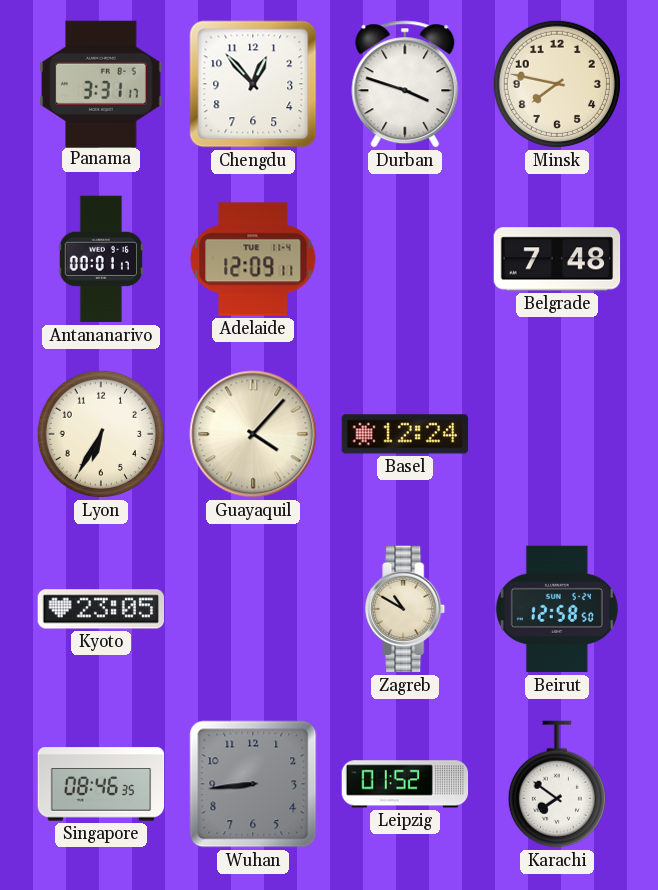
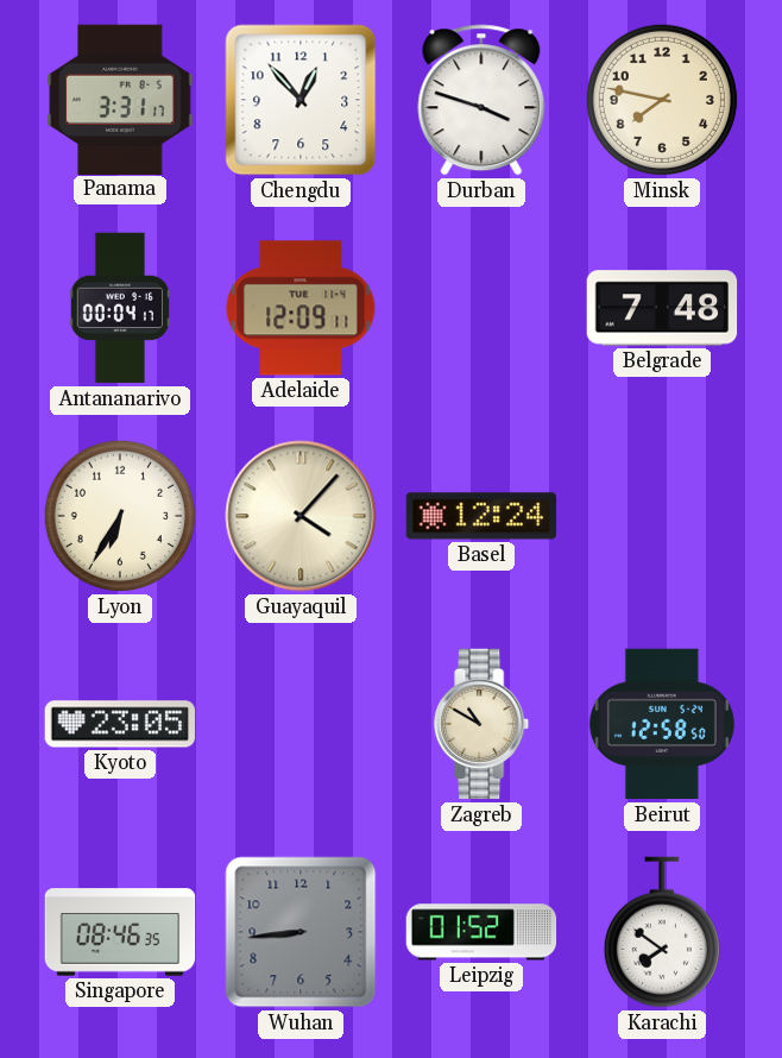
Antananarivo: 00:01 -> 00:04 (120, 308)
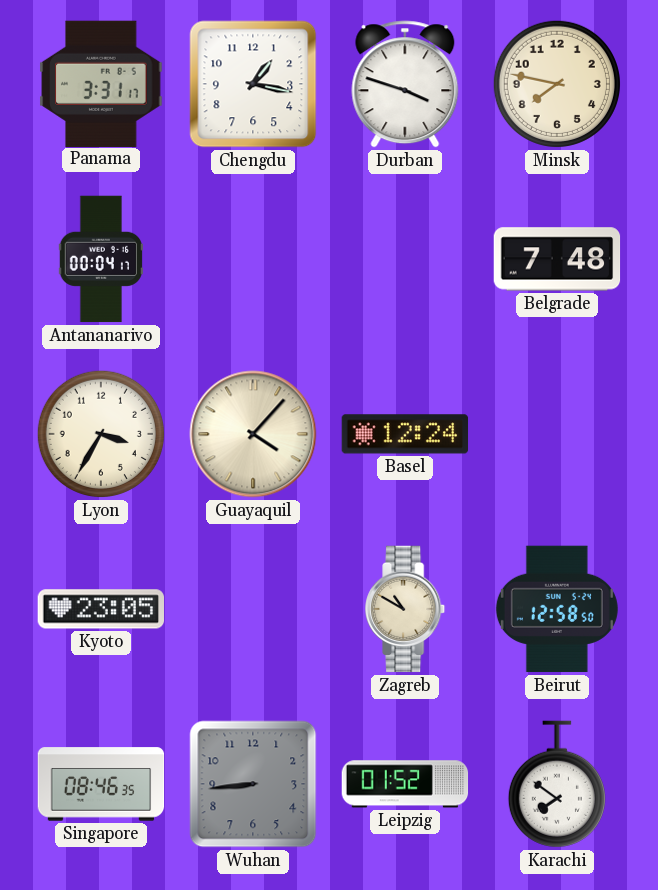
Chengdu: 12:53 -> 1:17 (253, 84)
Adelaide: 12:09 -> none (301, 308)
Lyon: 6:35 -> 3:35 (101, 434)
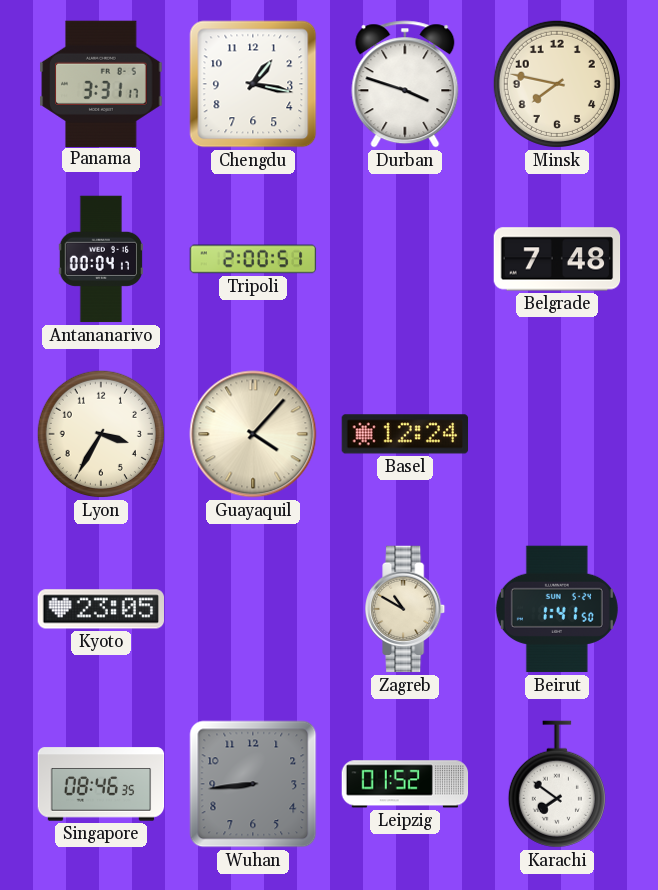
Tripoli: none -> 2:00 (253, 259)
Beirut: 12:58 -> 1:41 (557, 609)
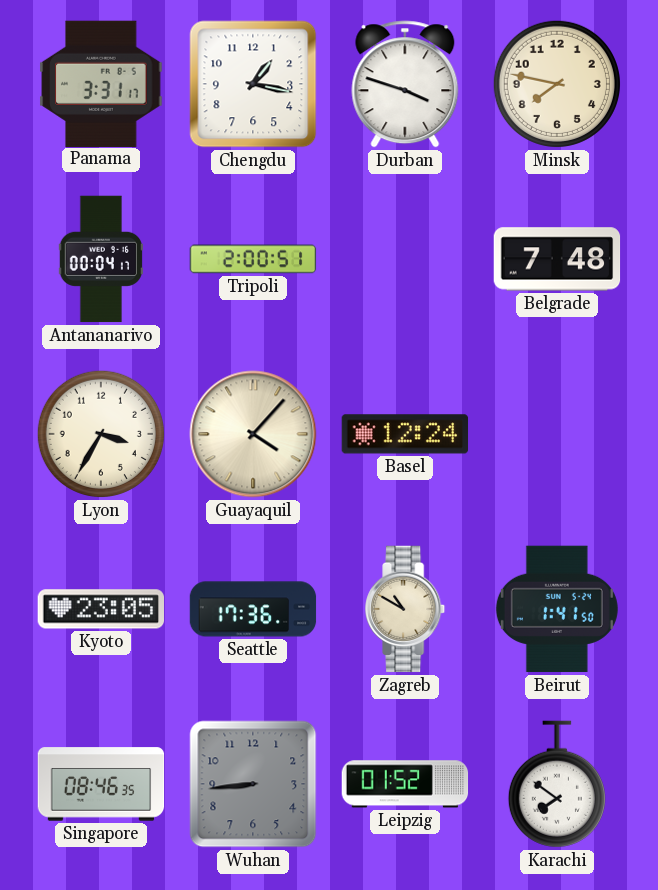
Seattle: none -> 17:36 (253, 609)
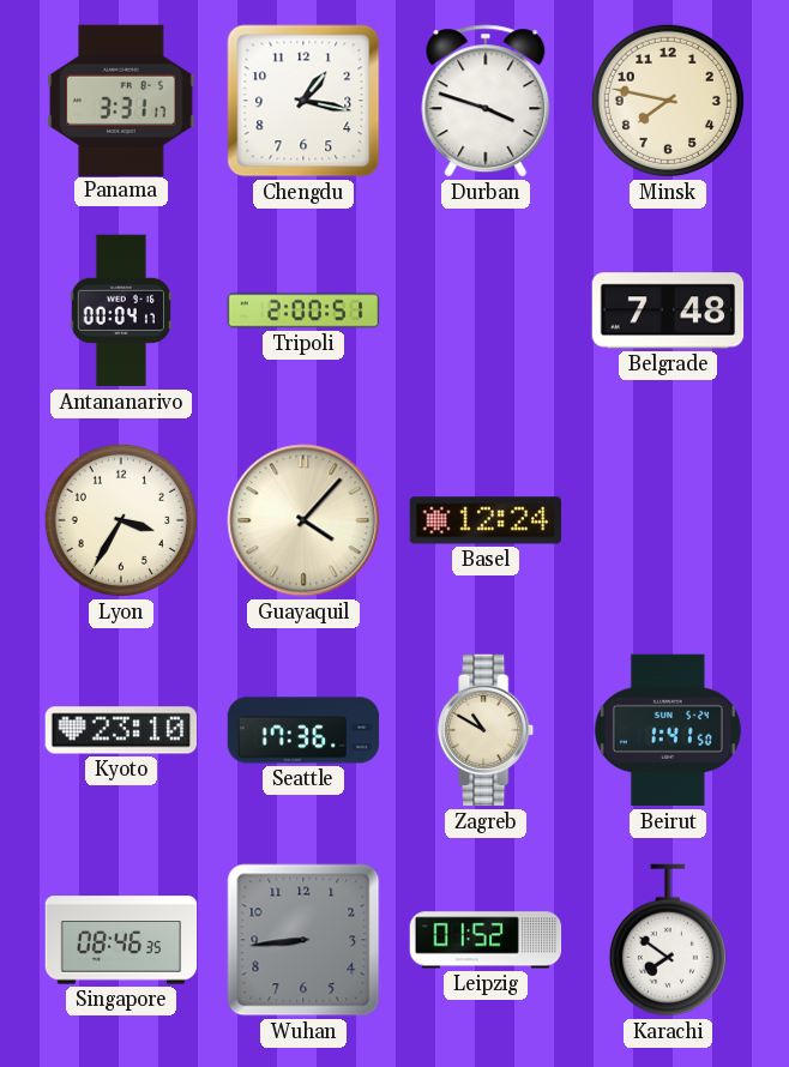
Kyoto: 23:05 -> 23:10 (121, 730)
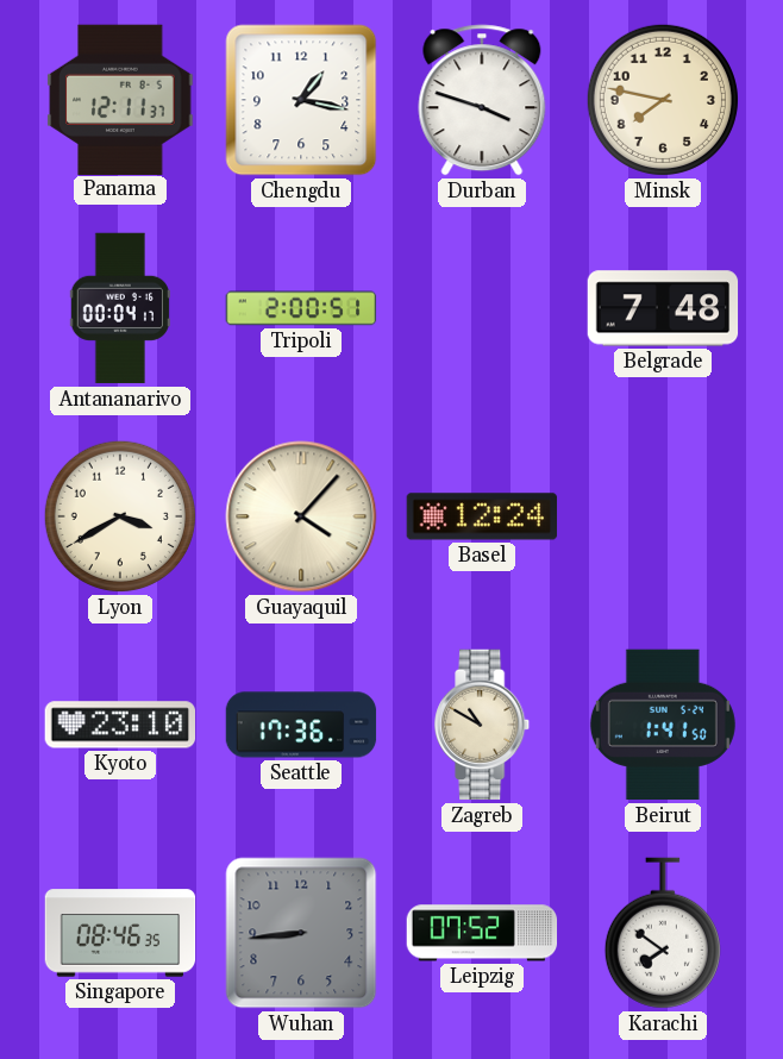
Panama: 3:31 -> 12:11 (120, 99)
Lyon: 3:35 -> 3:40 (120, 516)
Leipzig: 01:52 -> 07:52 (482, 933)
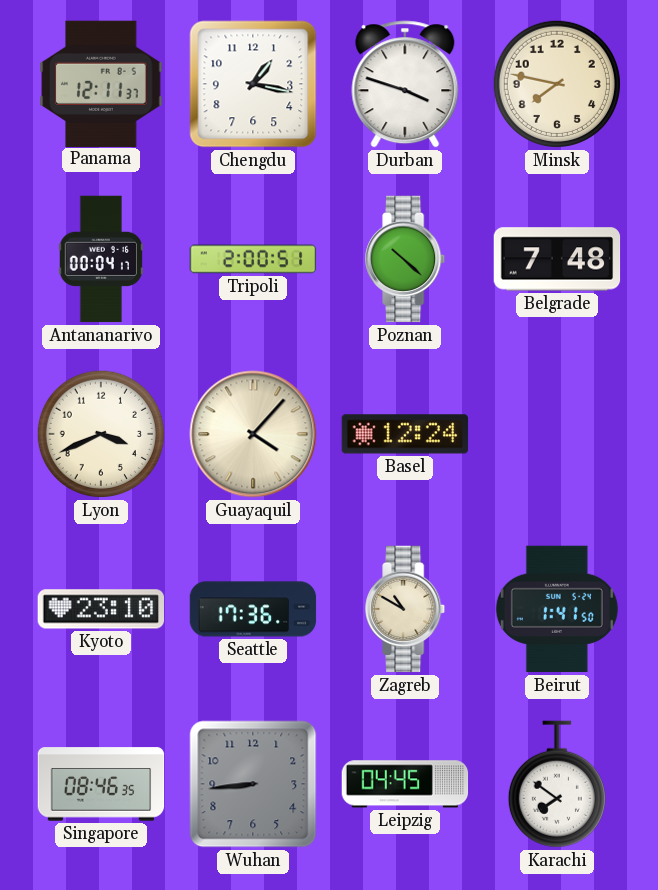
Poznan: none -> 10:22 (406, 259)
Lyon: 3:40 -> 3:41 (101, 434)
Leipzig: 07:52 -> 04:45 (405, 784)
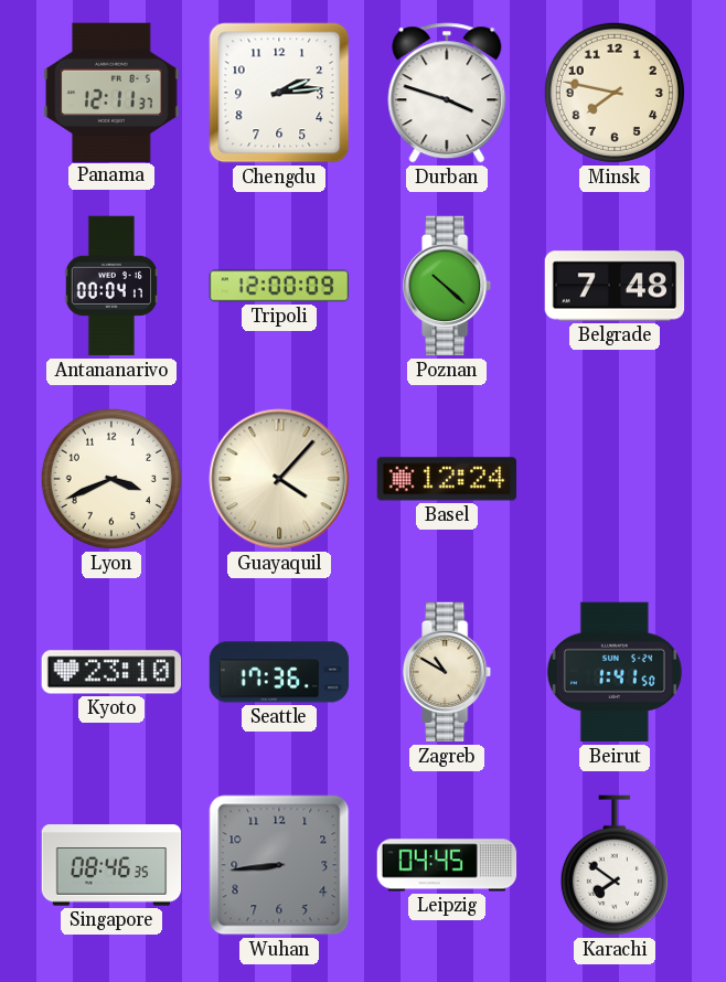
Chengdu: 1:17 -> 2:14 (279, 93)
Tripoli: 2:00 -> 12:00 (279, 286)
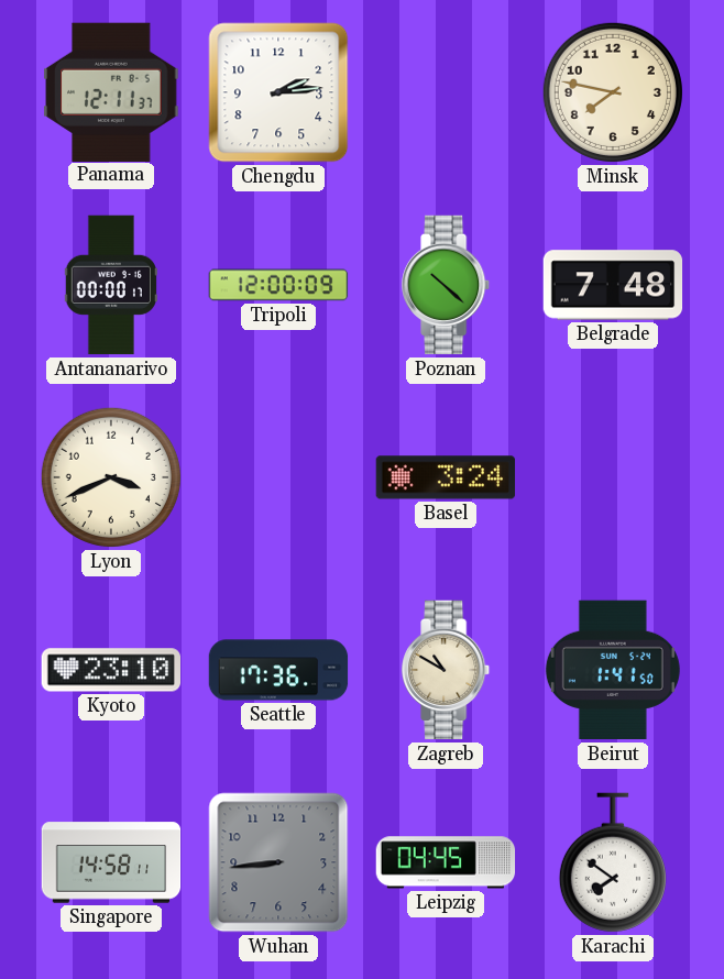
Durban: 3:48 -> none (447, 93)
Antananarivo: 00:04 -> 00:00 (111, 285)
Guayaquil: 4:07 -> none (279, 479)
Basel: 12:24 -> 3:24 (446, 477)
Singapore: 08:46 -> 14:58 (111, 862)
